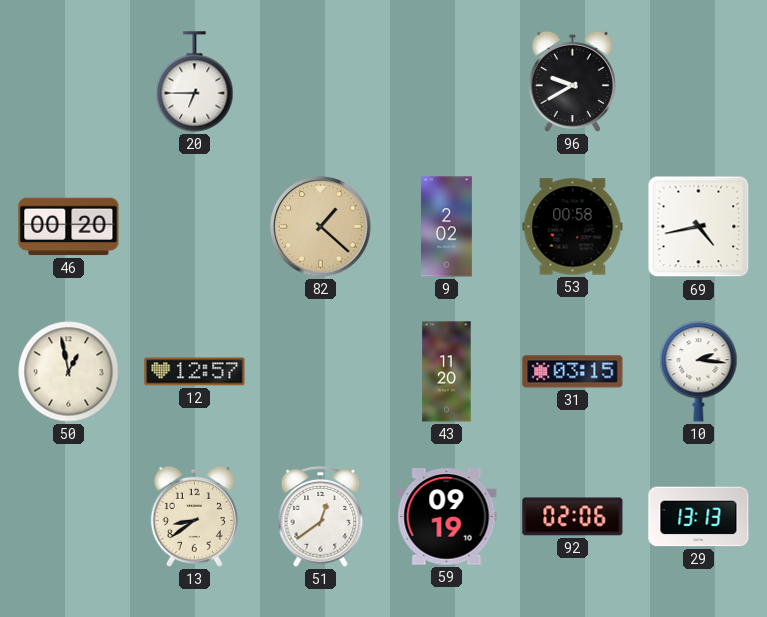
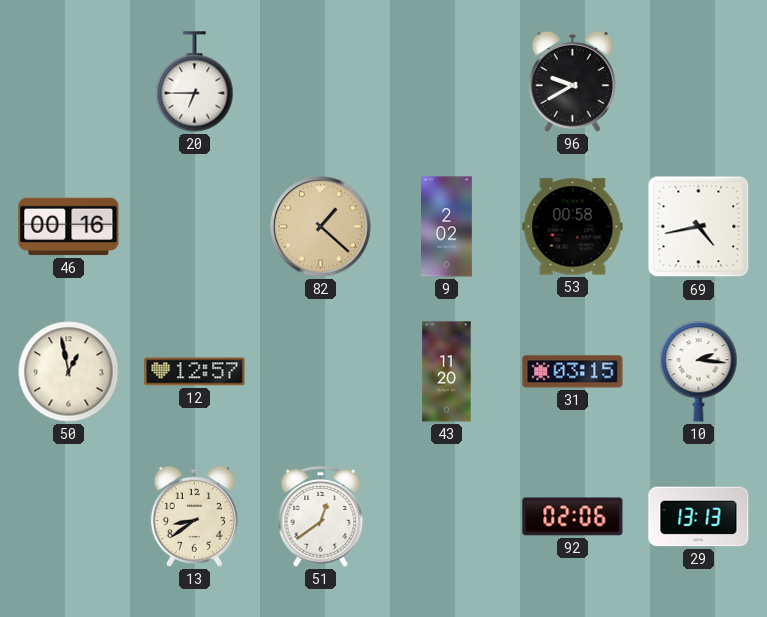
46: 00:20 -> 00:16 (69, 227)
59: 09:19 -> none (447, 517)
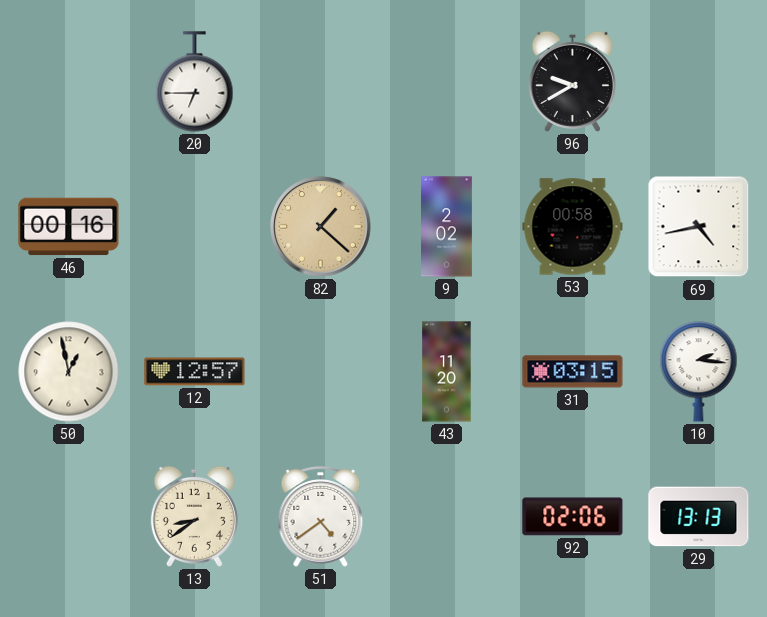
51: 12:39 -> 4:39 (321, 517)
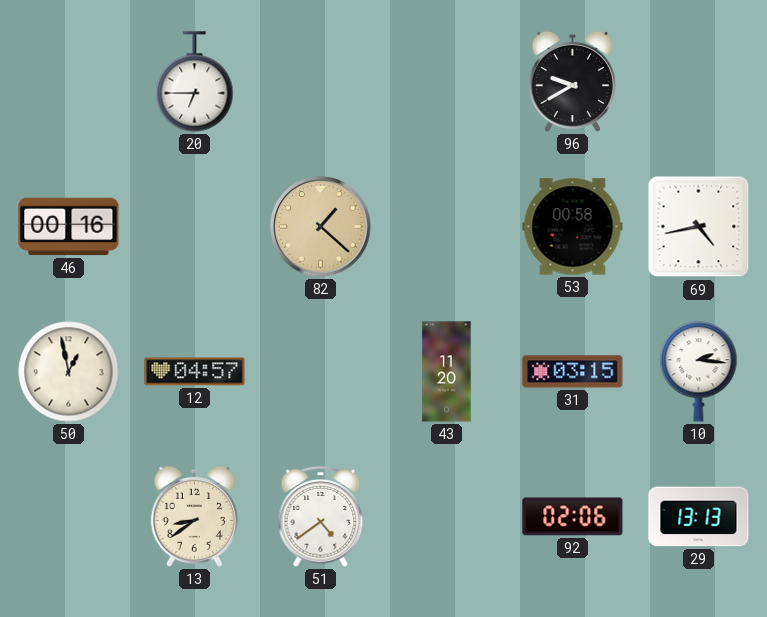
9: 2:02 -> none (447, 227)
12: 12:57 -> 04:57 (195, 372)
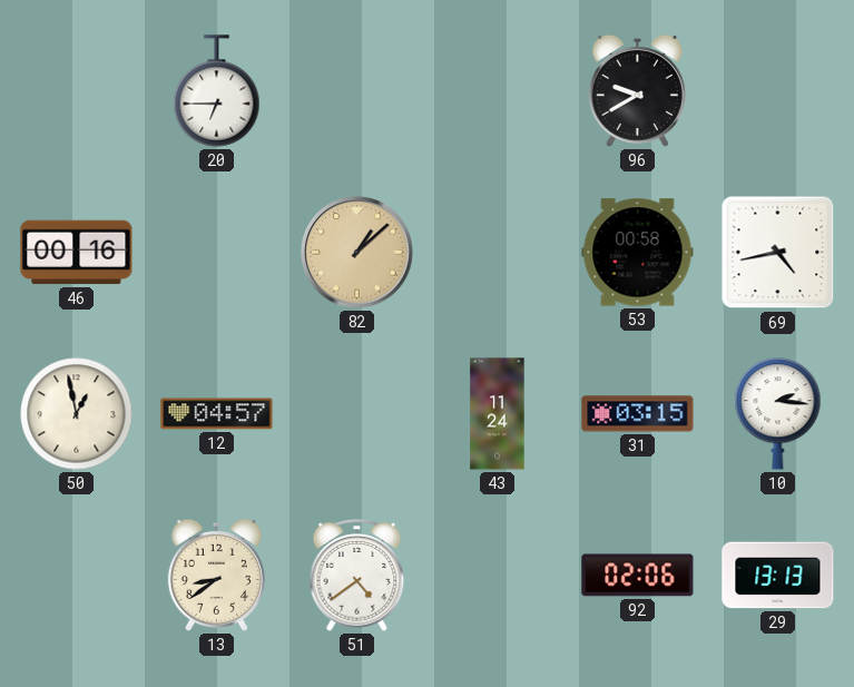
82: 1:22 -> 1:08 (357, 253)
43: 11:20 -> 11:24 (498, 414)
